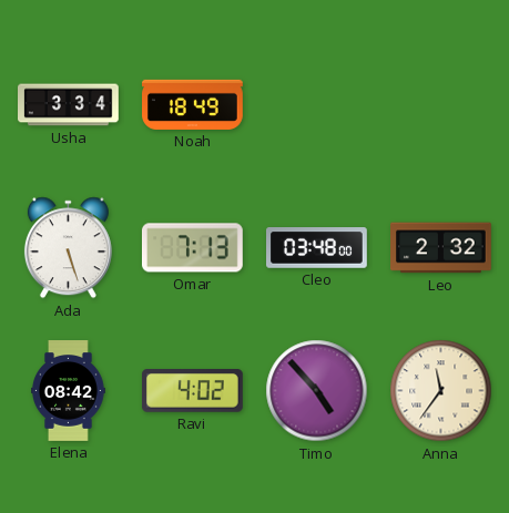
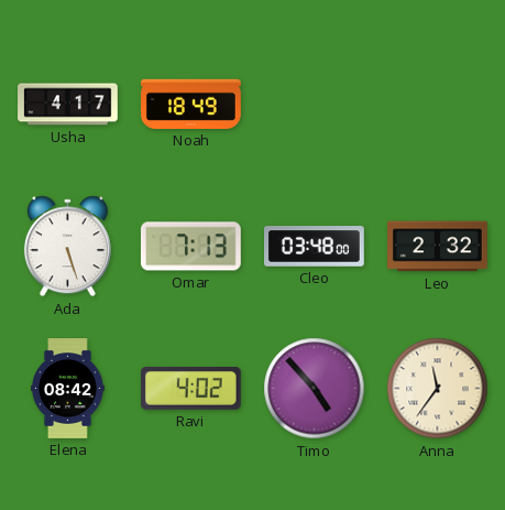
Usha: 3:34 -> 4:17 (68, 105)
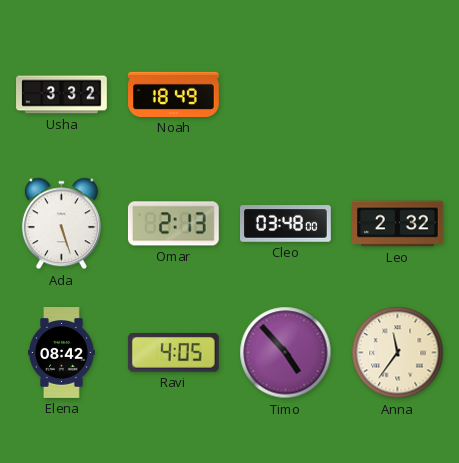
Usha: 4:17 -> 3:32 (62, 95)
Omar: 7:13 -> 2:13 (173, 224)
Ravi: 4:02 -> 4:05 (173, 353)
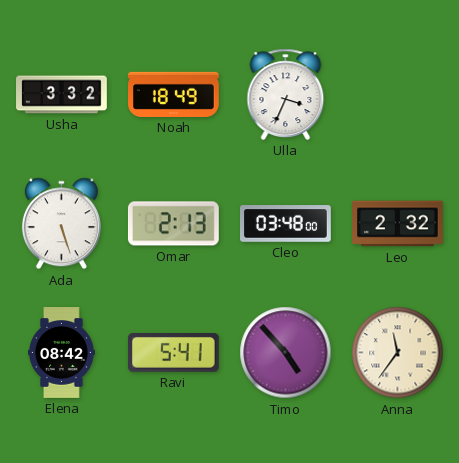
Ulla: none -> 3:34 (286, 94)
Ravi: 4:05 -> 5:41 (173, 353)
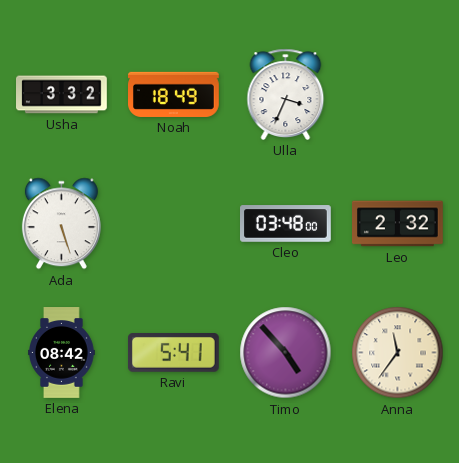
Omar: 2:13 -> none (173, 224)
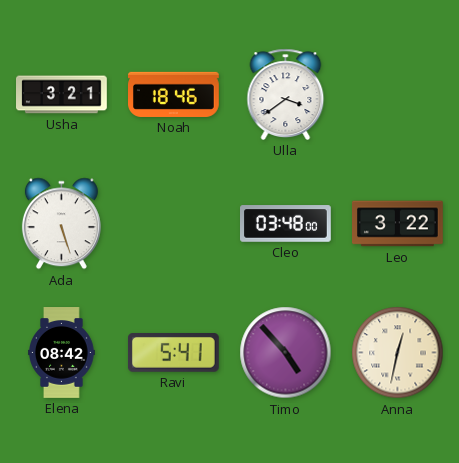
Usha: 3:32 -> 3:21 (62, 95)
Noah: 18:49 -> 18:46 (174, 94)
Ulla: 3:34 -> 3:39 (286, 94)
Leo: 2:32 -> 3:22 (398, 224)
Anna: 11:36 -> 12:32 (398, 353)
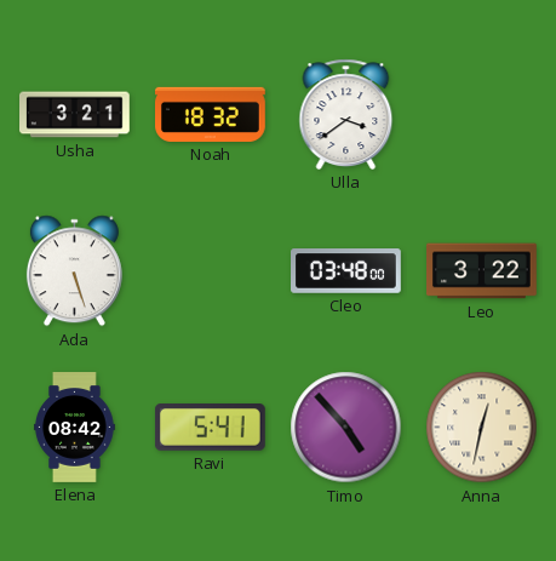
Noah: 18:46 -> 18:32 (211, 114)
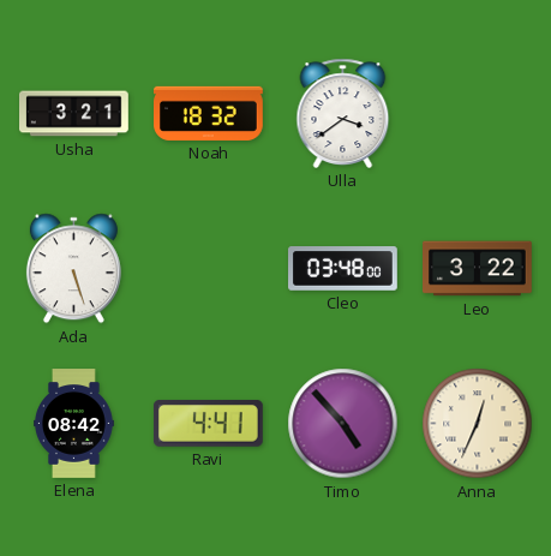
Ravi: 5:41 -> 4:41 (208, 424)
Anna: 12:32 -> 12:34 (478, 424)
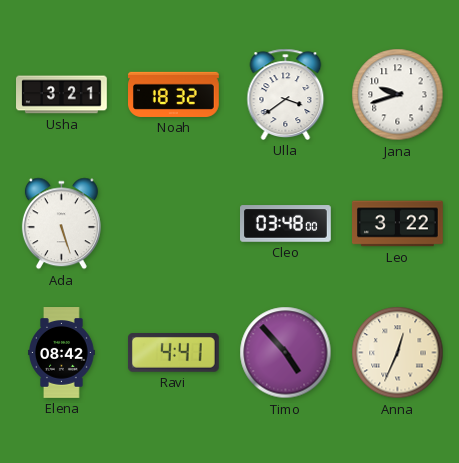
Jana: none -> 9:42 (398, 95)
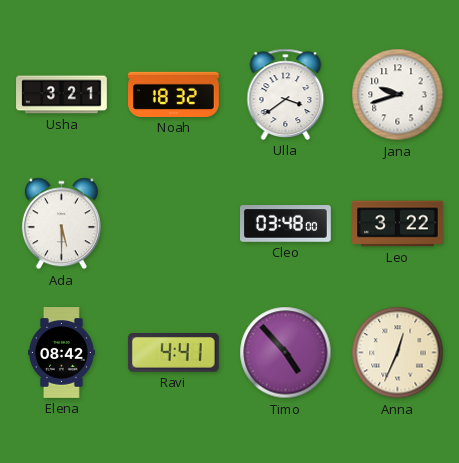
Ada: 5:27 -> 5:30 (61, 224)
